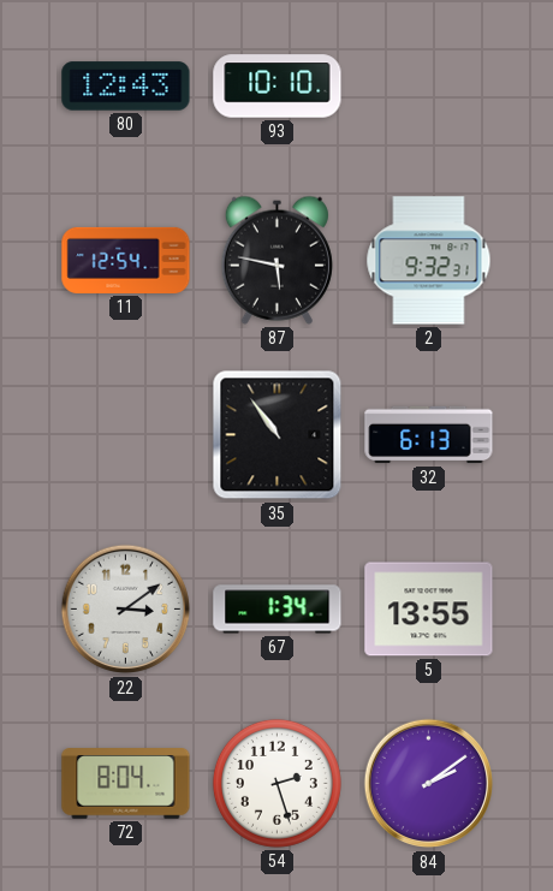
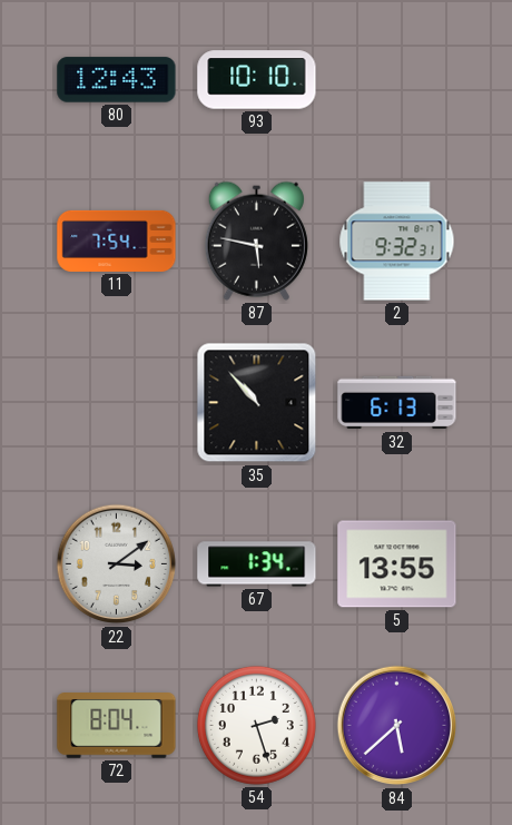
11: 12:54 -> 7:54 (117, 240)
35: 10:54 -> 10:53 (257, 403)
84: 2:09 -> 5:38 (397, 726)
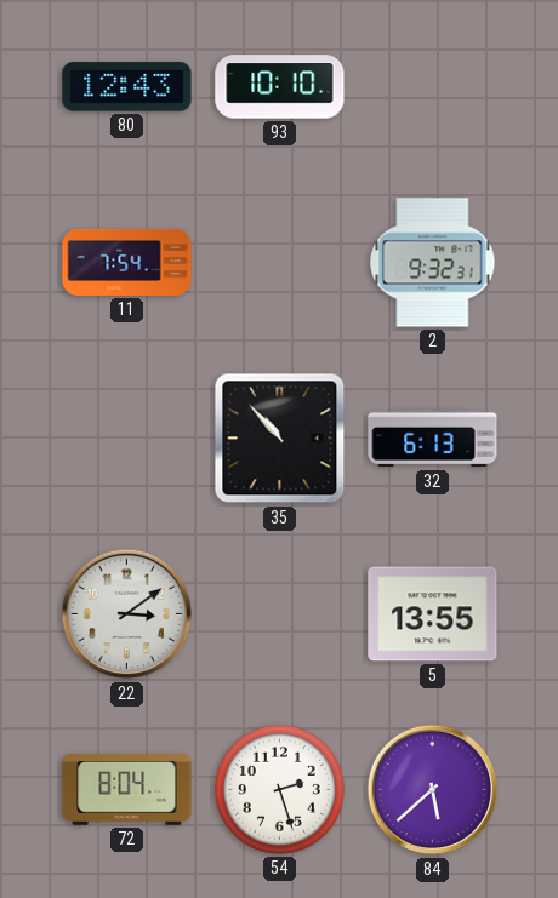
87: 5:47 -> none (256, 240)
67: 1:34 -> none (257, 564)
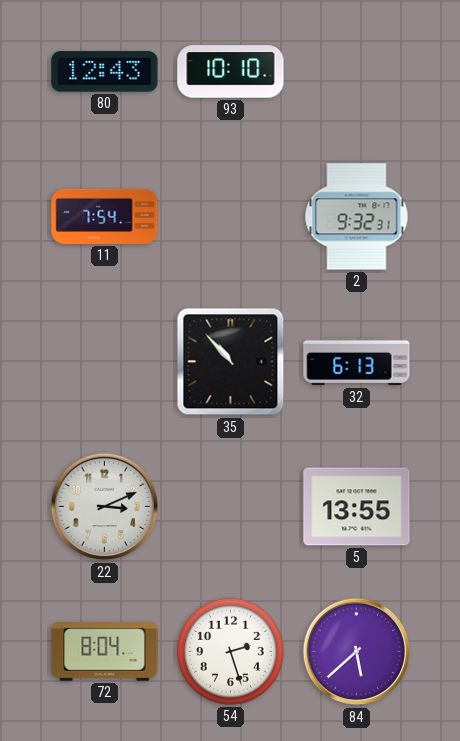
22: 3:09 -> 3:11 (105, 507)
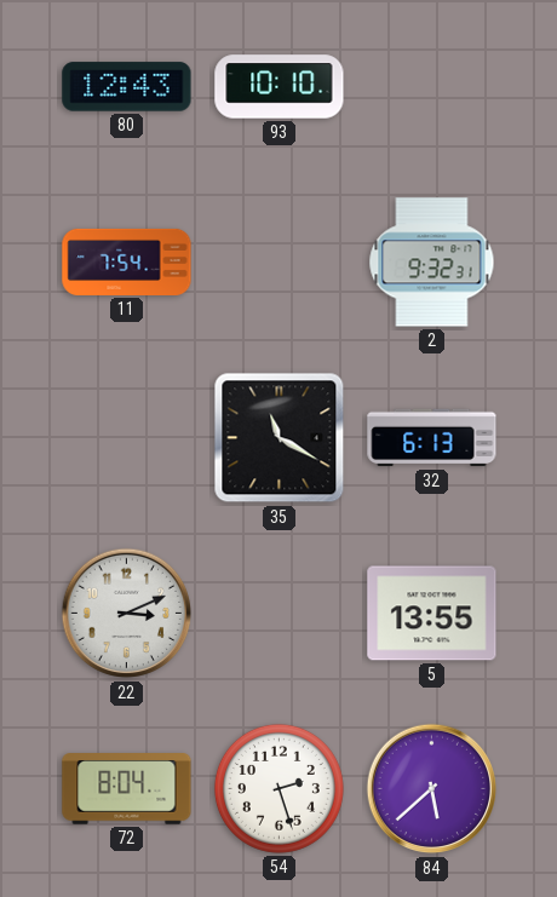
35: 10:53 -> 11:20 (280, 438)
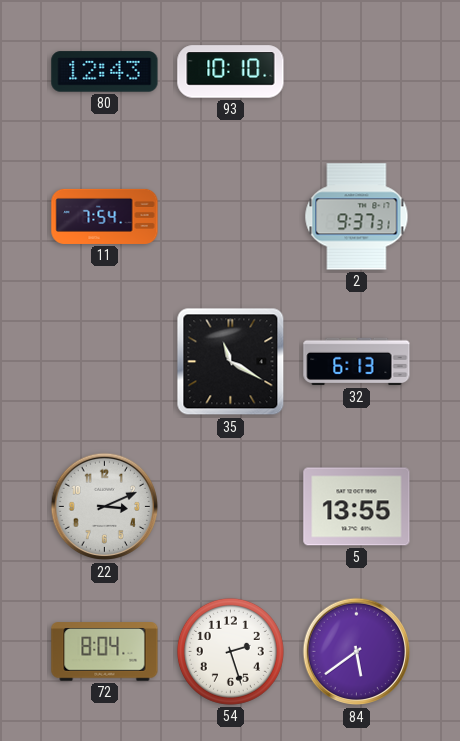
2: 9:32 -> 9:37 (357, 217)
84: 5:38 -> 5:39 (357, 652)
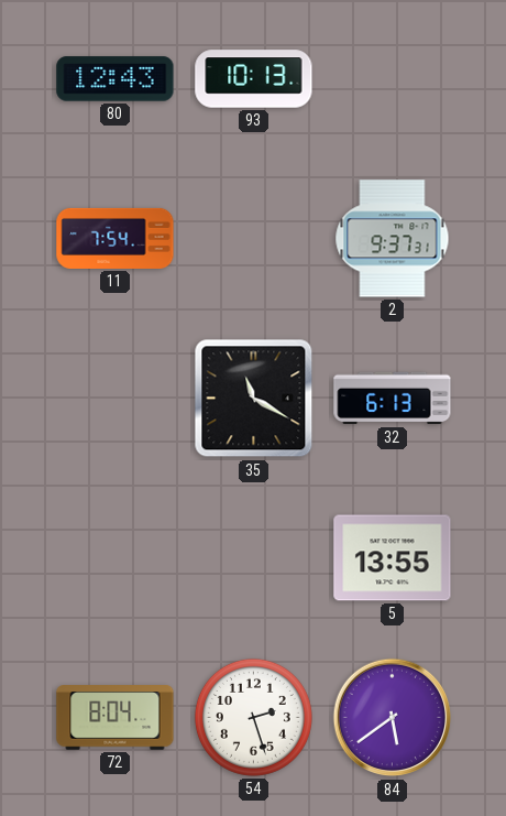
93: 10:10 -> 10:13 (254, 79)
22: 3:11 -> none (105, 507)
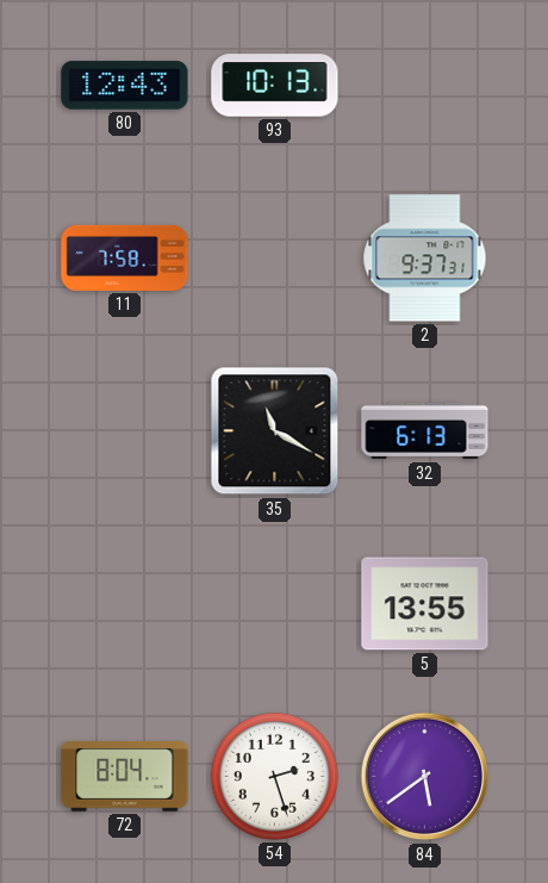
11: 7:54 -> 7:58 (125, 257)
